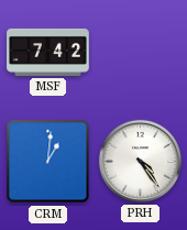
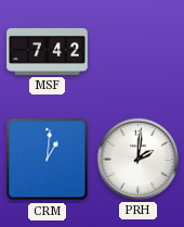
PRH: 4:24 -> 2:01 (137, 159)
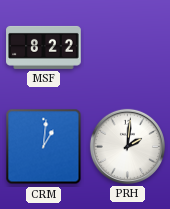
MSF: 7:42 -> 8:22 (44, 47)
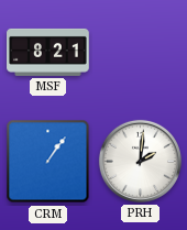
MSF: 8:22 -> 8:21 (48, 52)
CRM: 1:01 -> 1:06 (48, 162)
